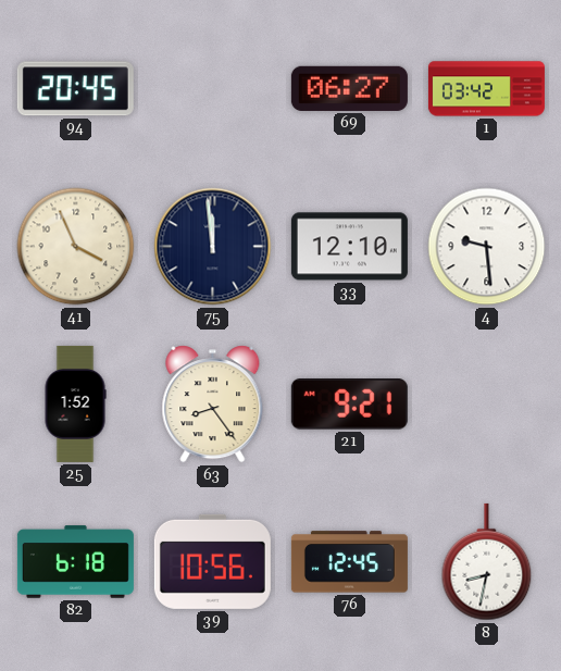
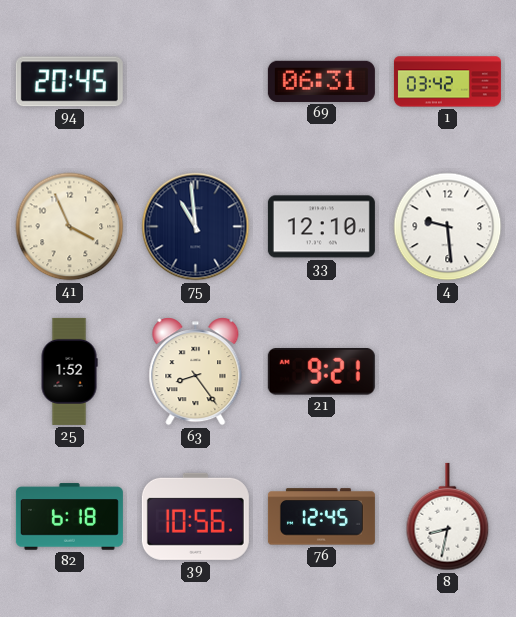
69: 06:27 -> 06:31 (321, 81)
75: 11:59 -> 10:59 (196, 227)
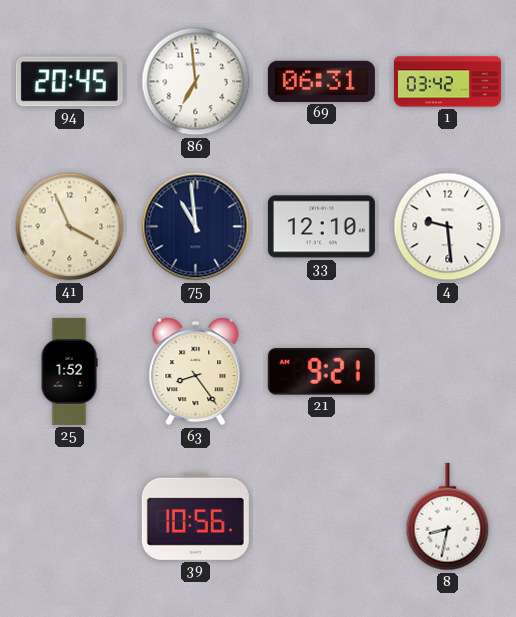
86: none -> 6:59 (196, 82)
82: 6:18 -> none (69, 517)
76: 12:45 -> none (321, 517)
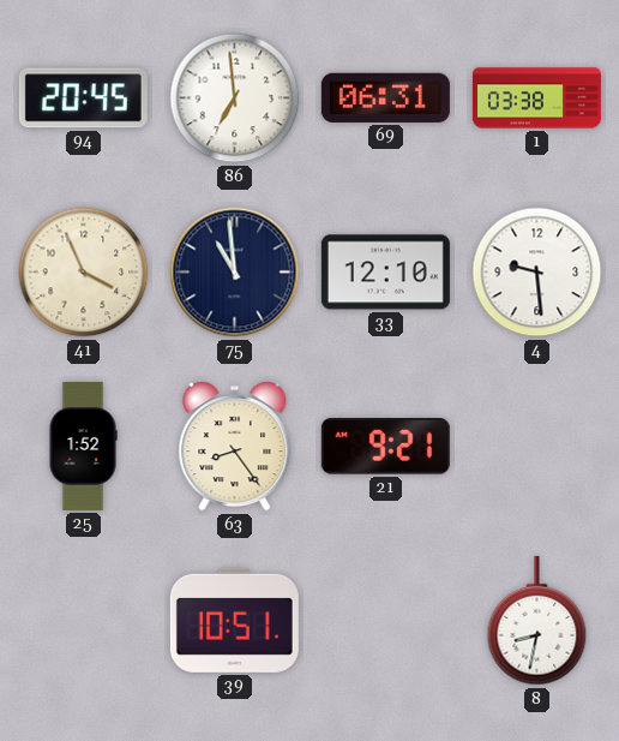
1: 03:42 -> 03:38 (536, 98)
39: 10:56 -> 10:51 (234, 620)
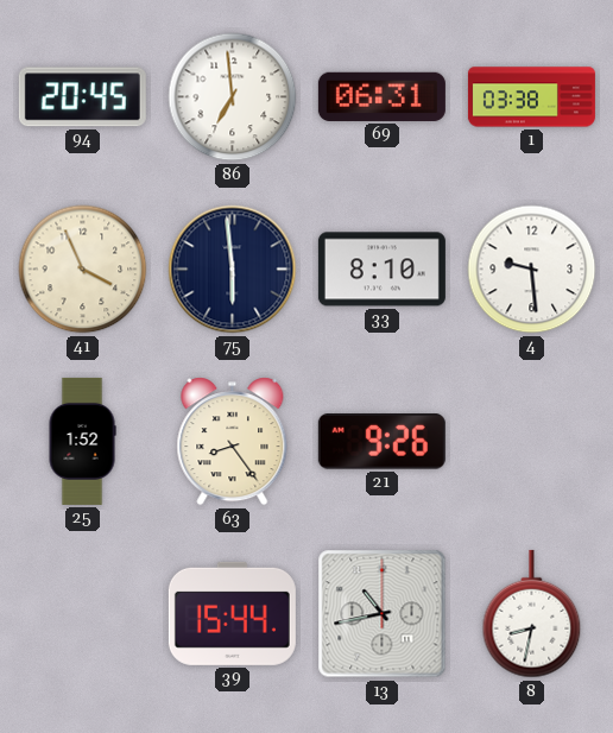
75: 10:59 -> 5:59 (233, 270)
33: 12:10 -> 8:10 (381, 270)
21: 9:21 -> 9:26 (381, 442)
39: 10:51 -> 15:44 (232, 613)
13: none -> 10:43 (383, 614)
